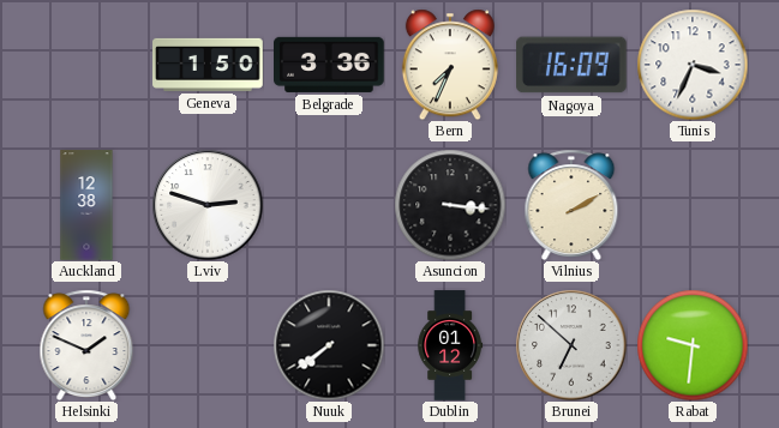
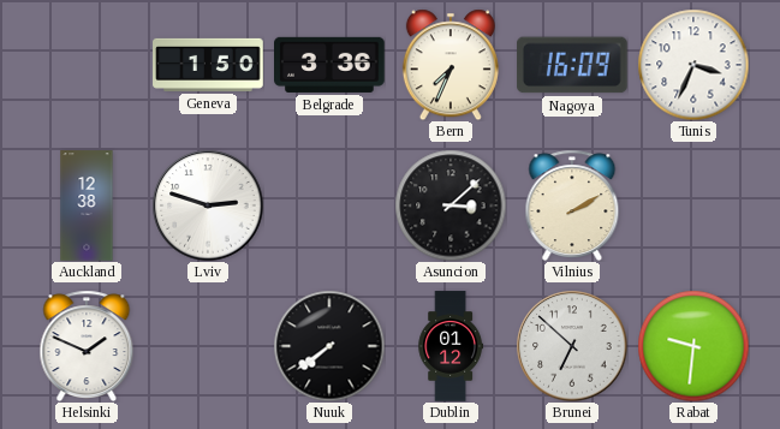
Asuncion: 3:16 -> 3:08 (451, 205)
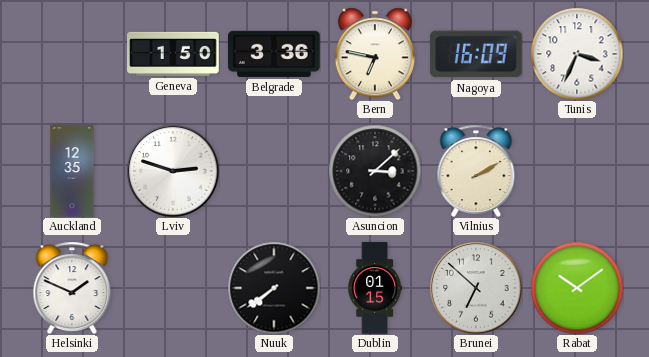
Bern: 7:34 -> 6:47 (375, 54)
Auckland: 12:38 -> 12:35 (72, 171)
Dublin: 01:12 -> 01:15 (375, 288)
Rabat: 9:31 -> 10:09 (577, 288)
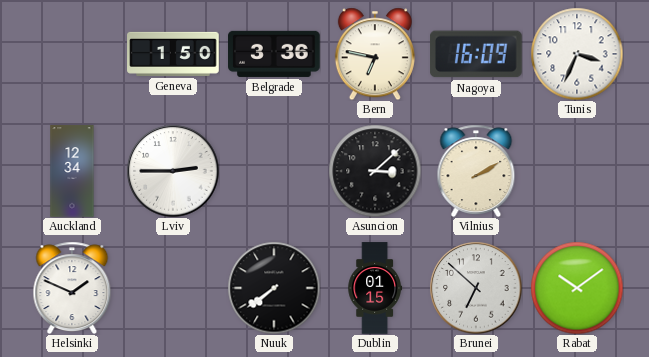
Auckland: 12:35 -> 12:34 (72, 171)
Lviv: 2:48 -> 2:45 (173, 171)
